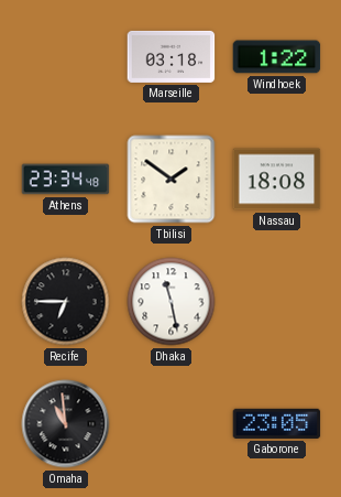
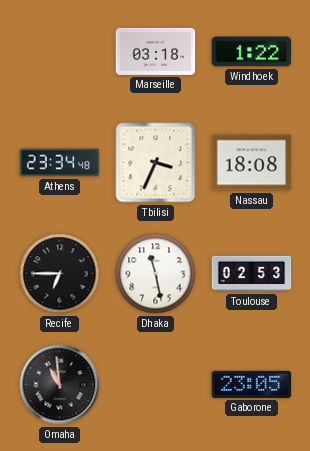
Tbilisi: 1:51 -> 3:34 (156, 163)
Toulouse: none -> 02:53 (252, 274)
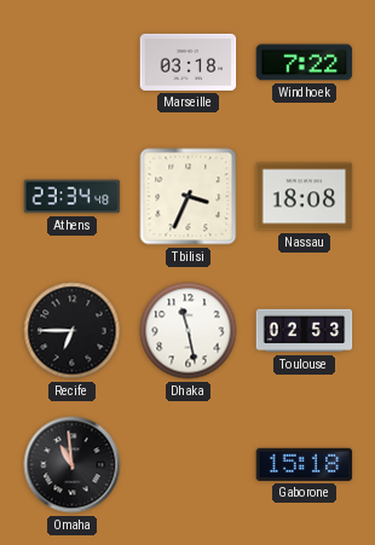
Windhoek: 1:22 -> 7:22 (305, 63)
Gaborone: 23:05 -> 15:18 (305, 464)
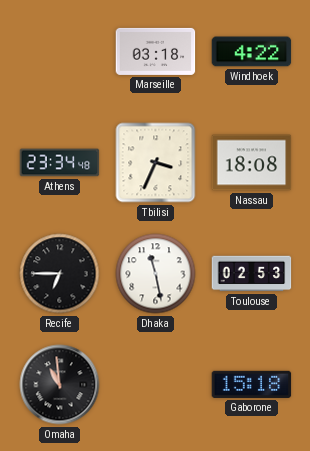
Windhoek: 7:22 -> 4:22 (252, 52)
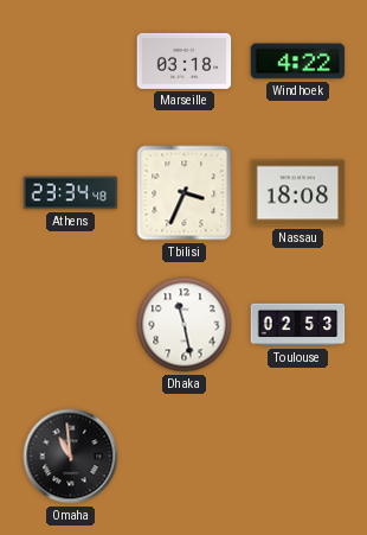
Recife: 6:45 -> none (60, 274)
Gaborone: 15:18 -> none (252, 384)
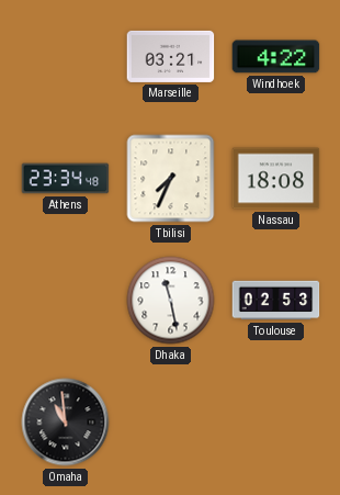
Marseille: 03:18 -> 03:21 (171, 56)
Tbilisi: 3:34 -> 7:34 (171, 179)
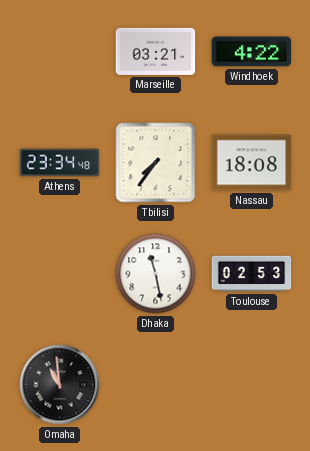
Tbilisi: 7:34 -> 7:36 (156, 163)
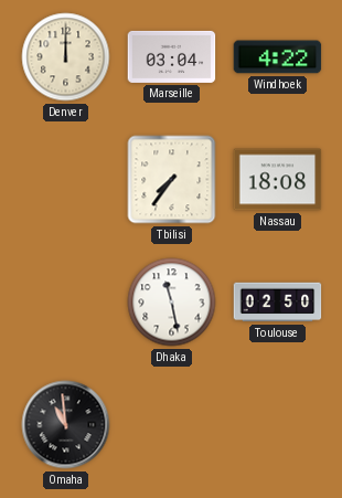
Denver: none -> 12:00 (66, 57)
Marseille: 03:21 -> 03:04 (172, 56)
Athens: 23:34 -> none (60, 163)
Toulouse: 02:53 -> 02:50 (278, 303)
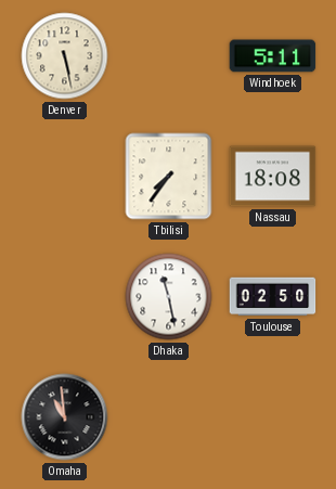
Denver: 12:00 -> 5:28 (65, 56)
Marseille: 03:04 -> none (172, 56)
Windhoek: 4:22 -> 5:11 (273, 56)
